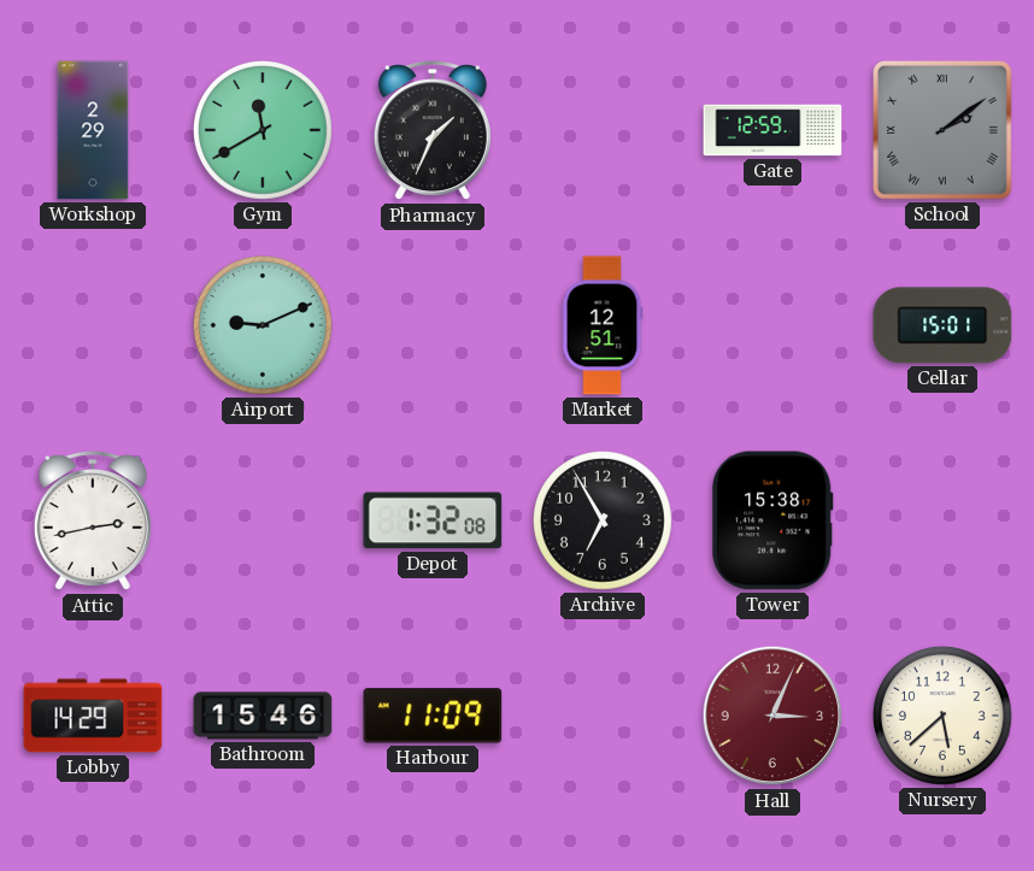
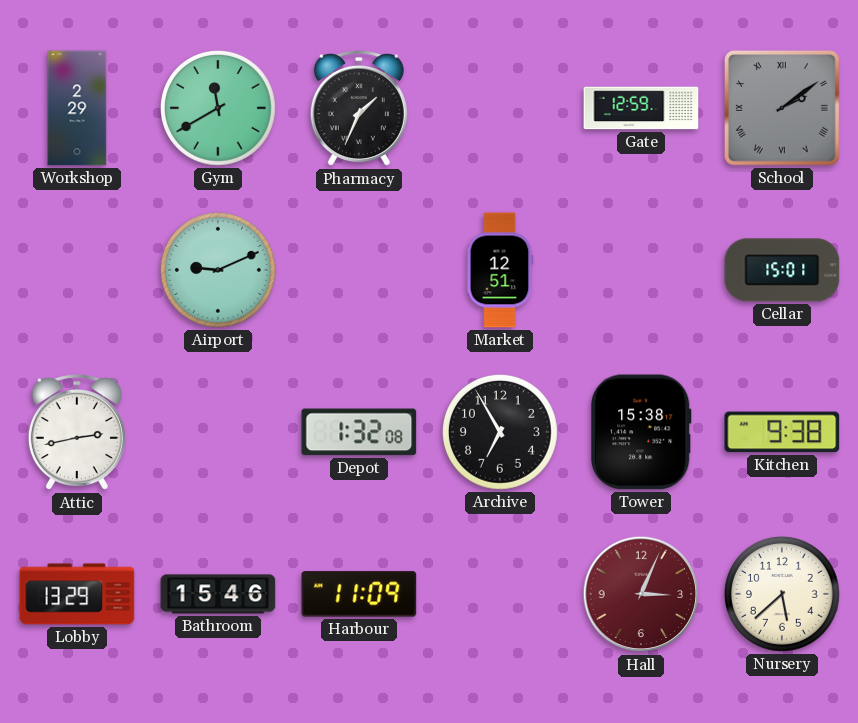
Kitchen: none -> 9:38 (782, 432)
Lobby: 14:29 -> 13:29 (77, 594)
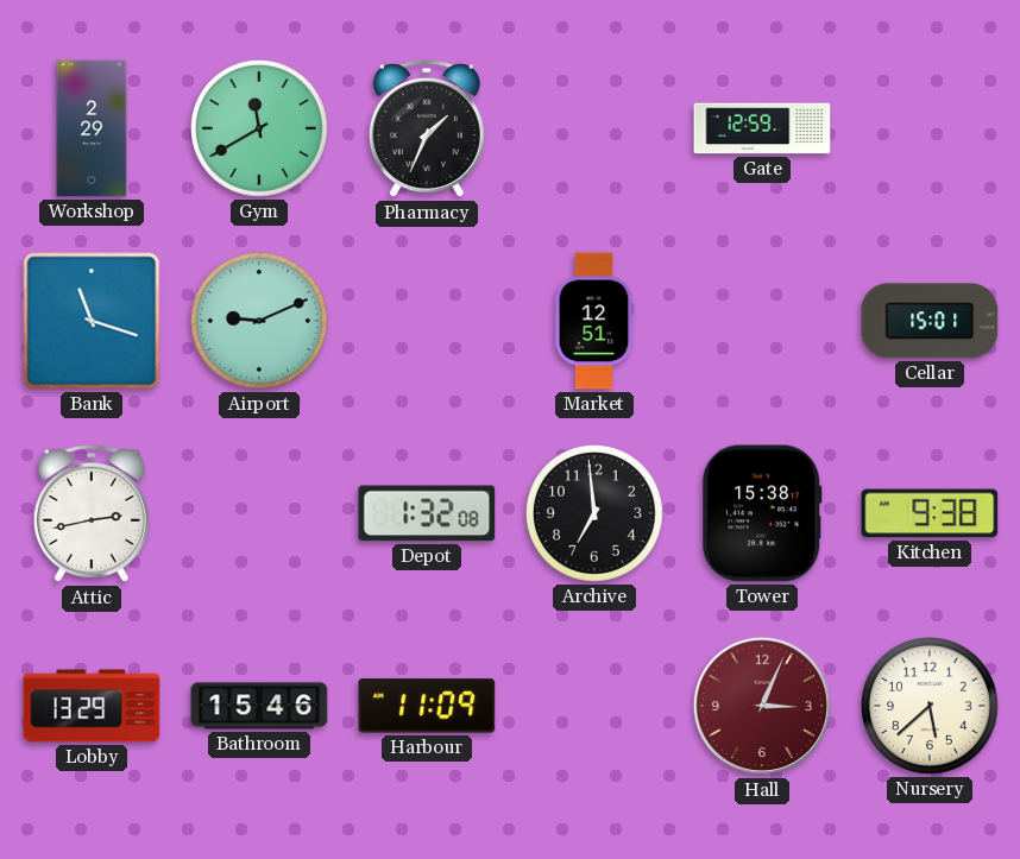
School: 2:09 -> none (782, 108)
Bank: none -> 11:18 (92, 321)
Archive: 6:55 -> 6:59 (594, 513)
